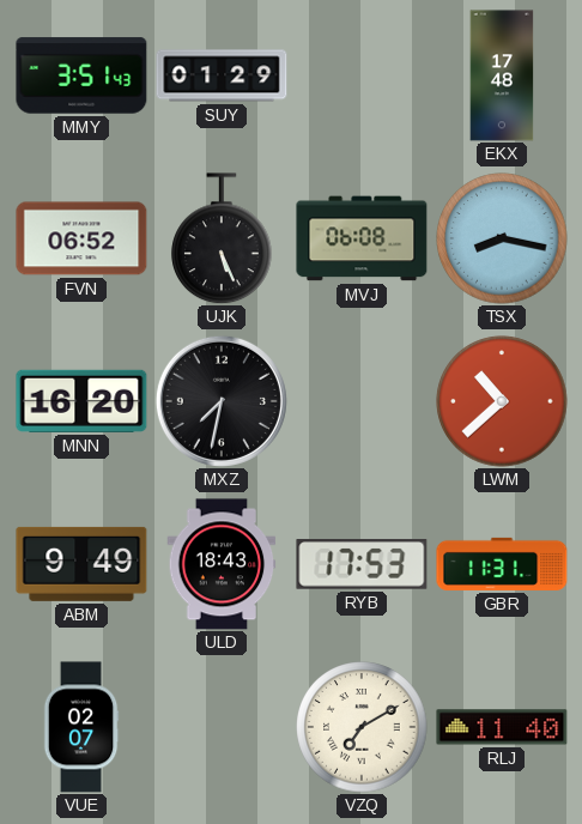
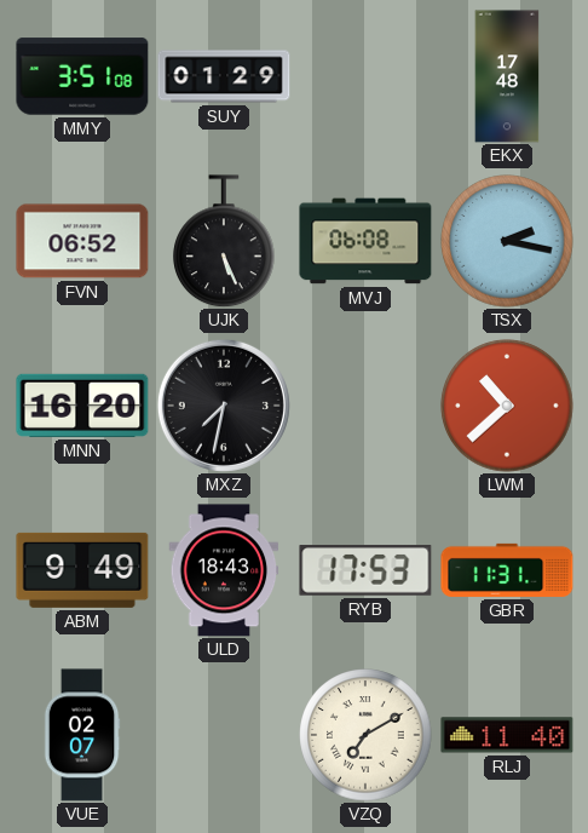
MMY: 3:51:43 -> 3:51:08 (82, 76)
TSX: 8:17 -> 2:17 (507, 241)
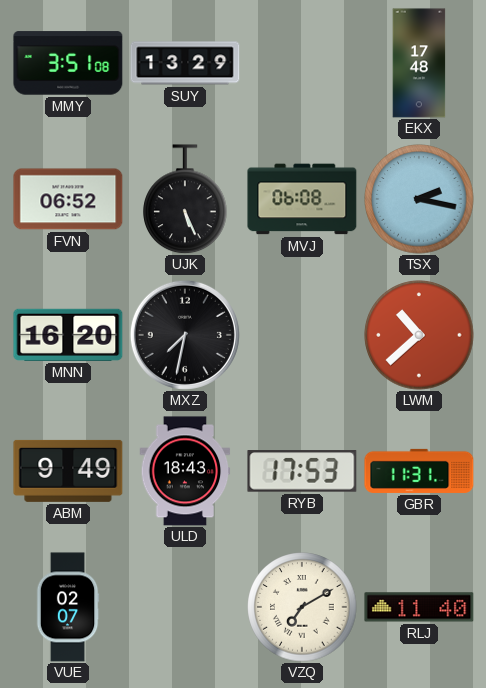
SUY: 01:29 -> 13:29 (185, 63)
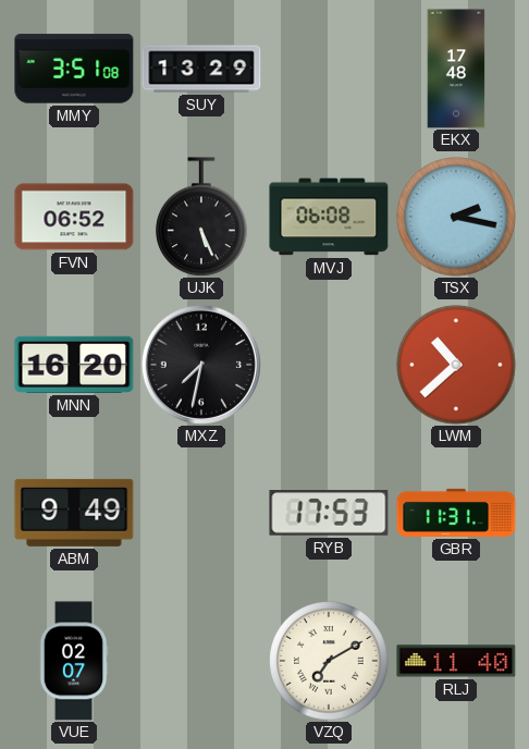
ULD: 18:43 -> none (185, 471)
